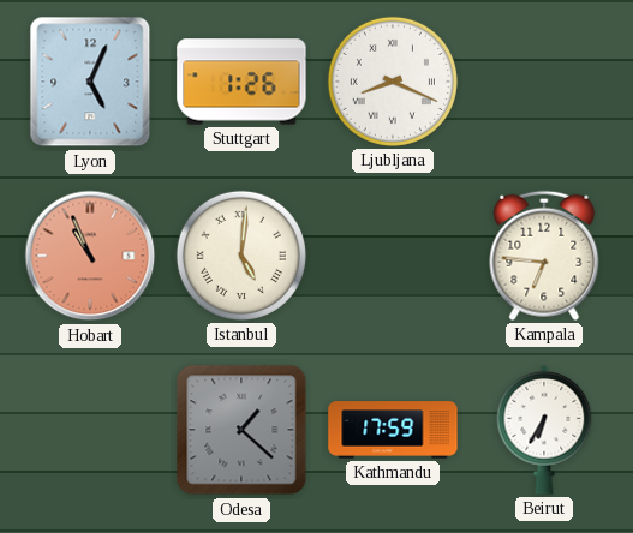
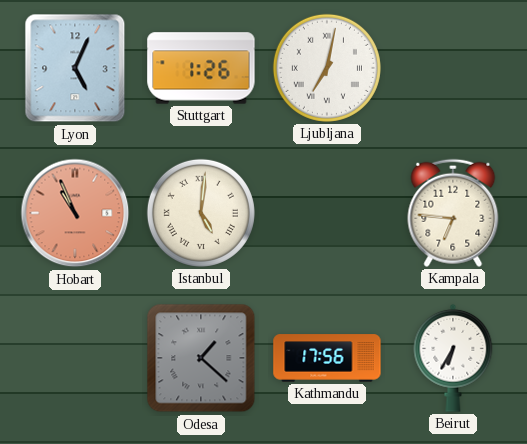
Ljubljana: 8:19 -> 7:02 (327, 68)
Kathmandu: 17:59 -> 17:56 (327, 358)
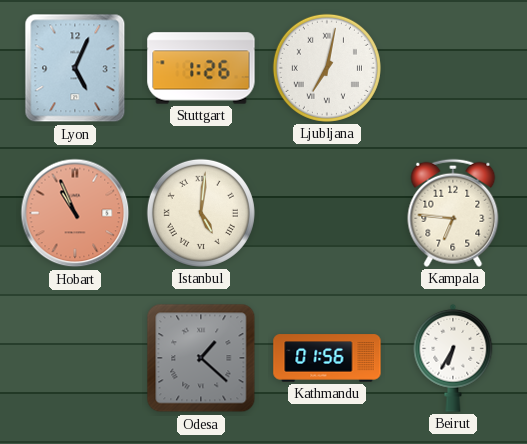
Kathmandu: 17:56 -> 01:56 (327, 358)
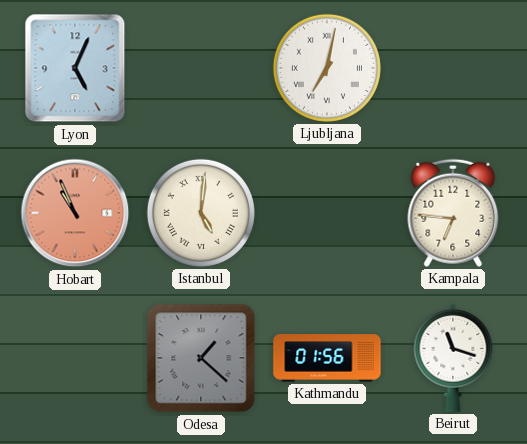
Stuttgart: 1:26 -> none (201, 68)
Beirut: 6:35 -> 11:18 (453, 358)
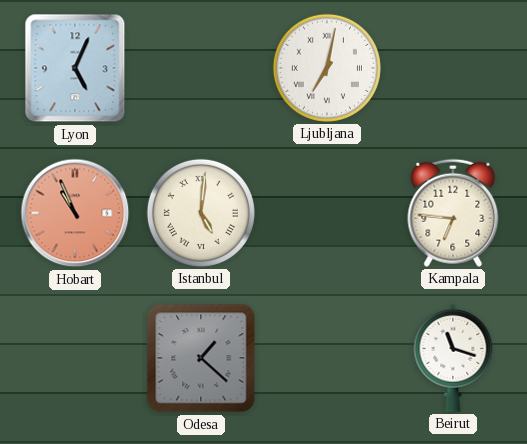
Kathmandu: 01:56 -> none (327, 358)
